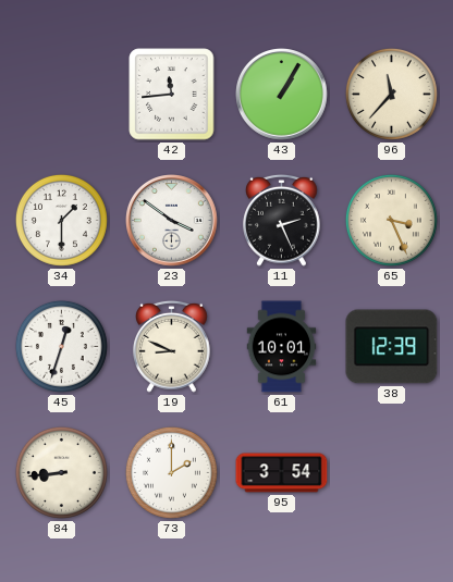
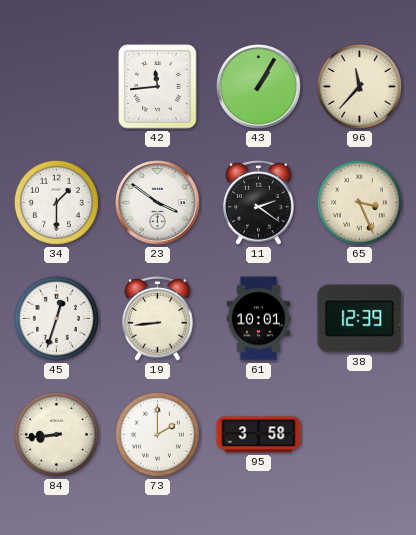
11: 2:26 -> 2:21 (259, 202)
19: 8:49 -> 8:44 (158, 318)
95: 3:54 -> 3:58 (259, 435)
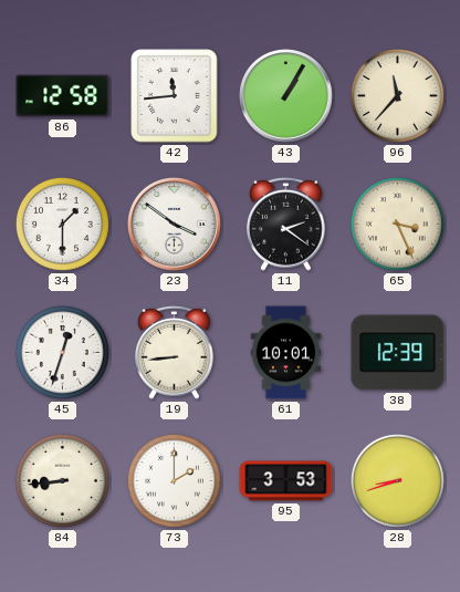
86: none -> 12:58 (63, 96)
95: 3:58 -> 3:53 (286, 481)
28: none -> 8:42 (397, 480)
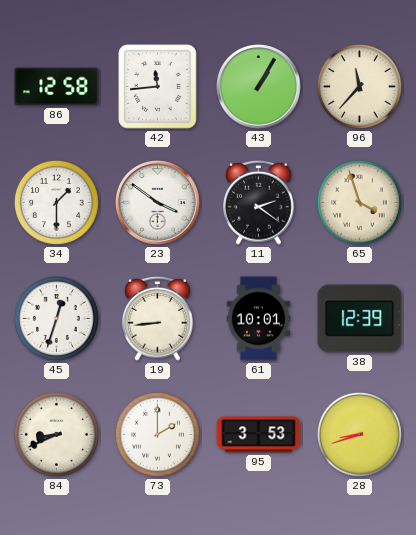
65: 3:26 -> 3:57 (359, 202)
84: 8:44 -> 8:41 (56, 434)
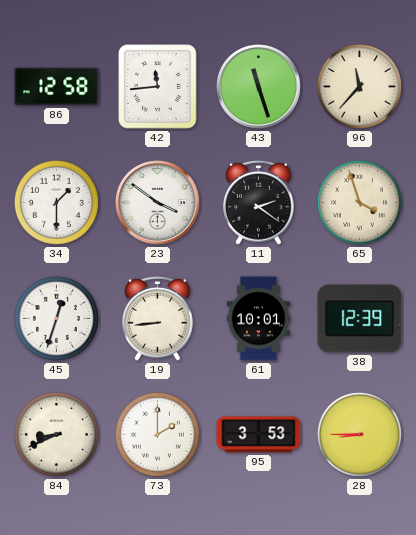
43: 1:05 -> 11:27 (259, 87)
28: 8:42 -> 8:45 (359, 434)
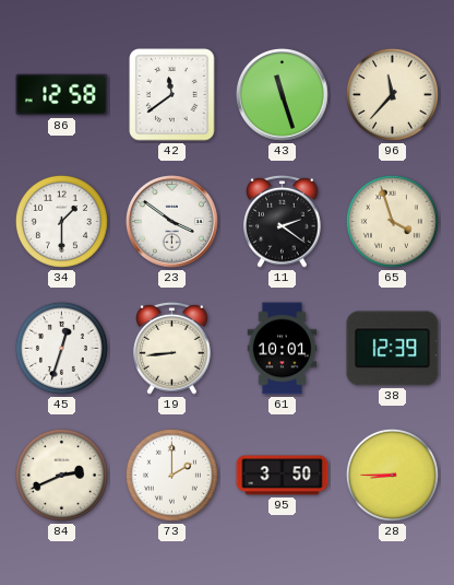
42: 11:44 -> 11:39 (172, 95)
84: 8:41 -> 2:41 (61, 475)
95: 3:53 -> 3:50 (283, 476)
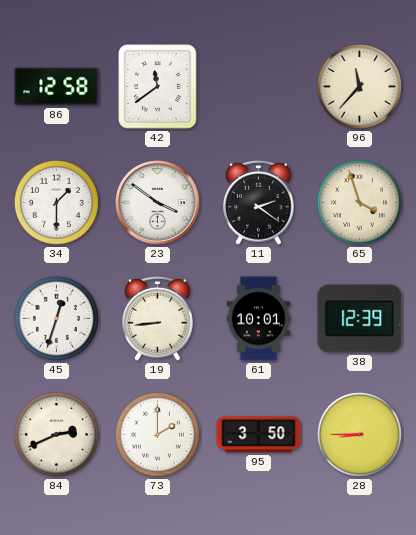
43: 11:27 -> none (283, 95)
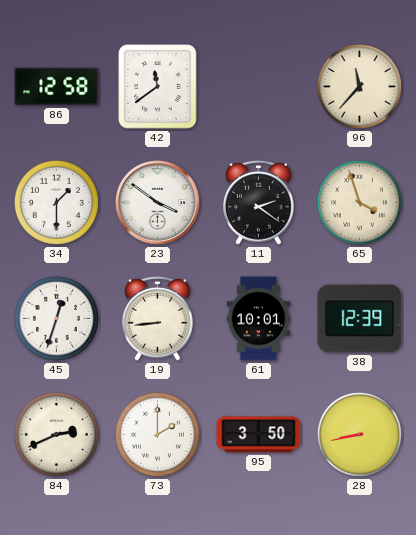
28: 8:45 -> 8:43 (359, 434)
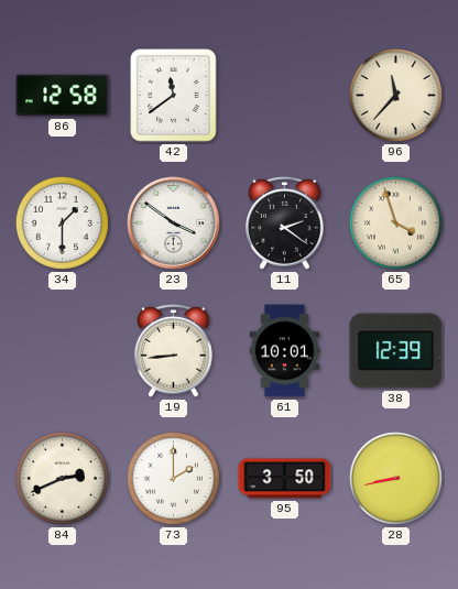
45: 12:33 -> none (56, 318)
